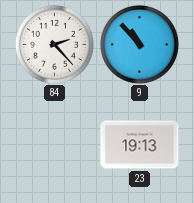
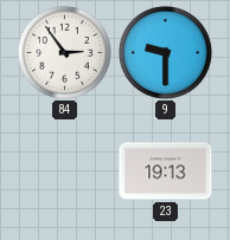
84: 2:23 -> 2:54 (64, 52)
9: 10:53 -> 9:30 (165, 52)
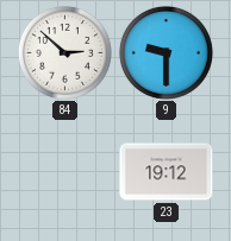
84: 2:54 -> 2:52 (64, 52)
23: 19:13 -> 19:12 (167, 172)
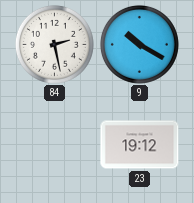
84: 2:52 -> 2:28 (54, 44)
9: 9:30 -> 10:20 (139, 44)
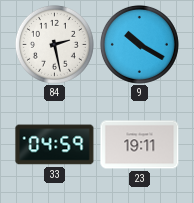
33: none -> 04:59 (55, 145)
23: 19:12 -> 19:11 (140, 145)
